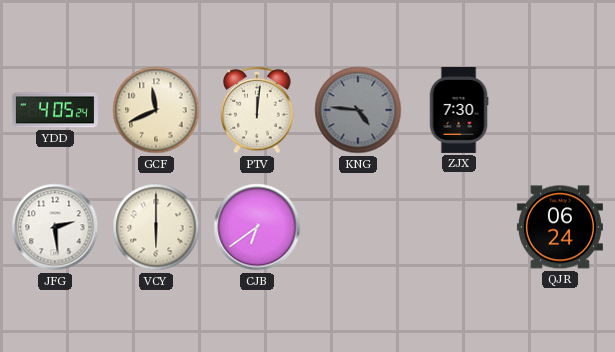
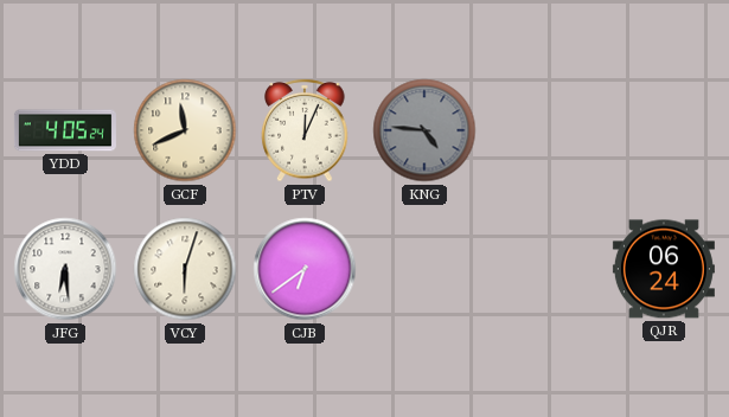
PTV: 12:01 -> 12:04 (305, 130)
ZJX: 7:30 -> none (459, 110)
JFG: 2:29 -> 6:29 (65, 269)
VCY: 6:00 -> 6:03 (185, 269)
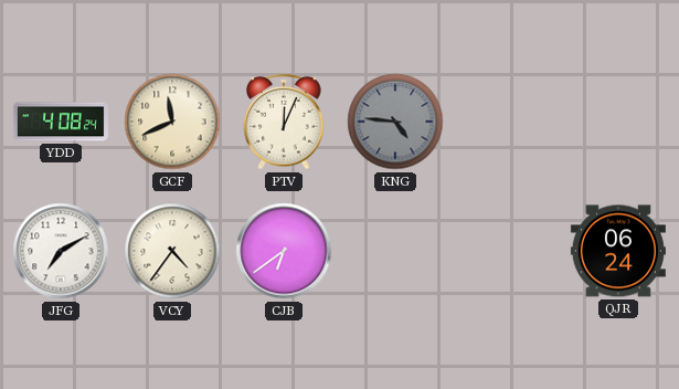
YDD: 4:05 -> 4:08 (61, 122)
JFG: 6:29 -> 7:10 (61, 251)
VCY: 6:03 -> 4:36 (172, 251)
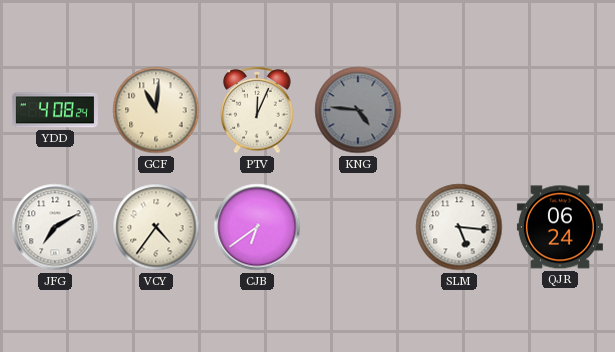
GCF: 11:41 -> 11:01 (156, 110)
SLM: none -> 5:16 (459, 227)
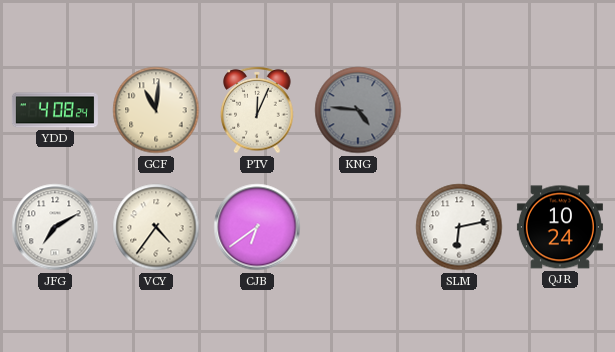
SLM: 5:16 -> 6:13 (459, 227)
QJR: 06:24 -> 10:24 (560, 227)
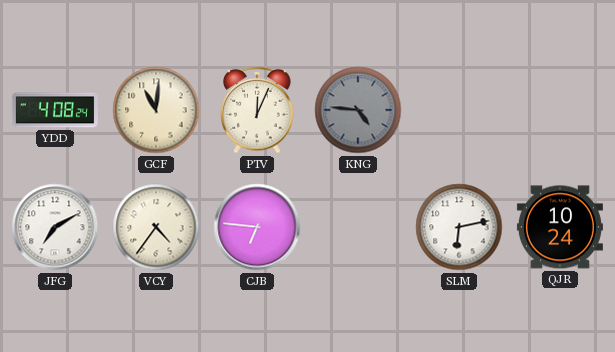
CJB: 6:39 -> 6:46 (257, 227)
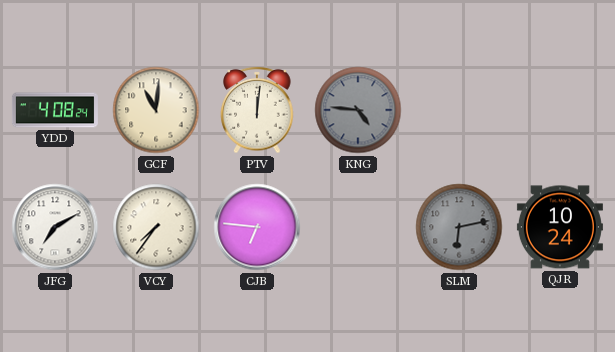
PTV: 12:04 -> 12:01 (257, 110)
VCY: 4:36 -> 7:36 (156, 227)
SLM dial: white -> grey (459, 227)
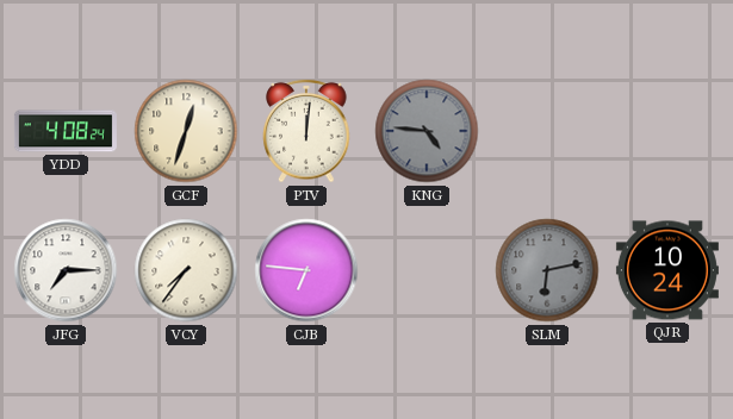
GCF: 11:01 -> 12:33 (186, 131)
JFG: 7:10 -> 7:15 (66, 270)
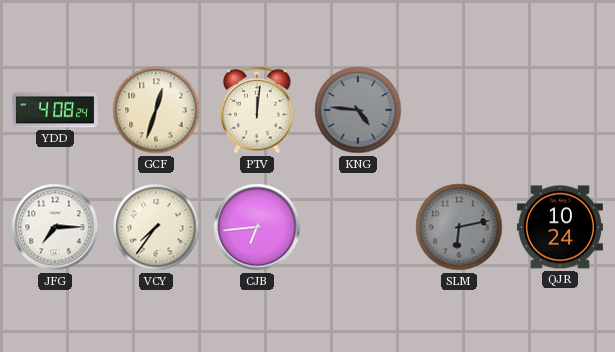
CJB: 6:46 -> 6:44 (257, 227)
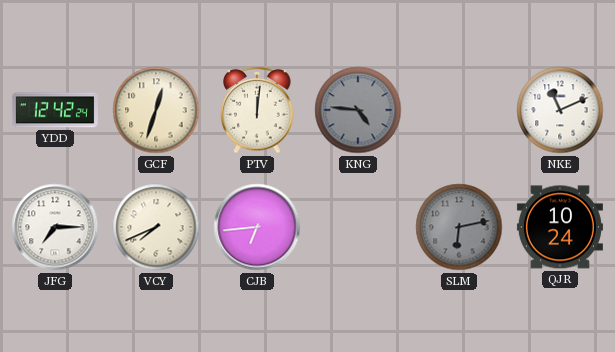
YDD: 4:08 -> 12:42 (55, 110)
NKE: none -> 11:11 (560, 110)
VCY: 7:36 -> 7:41 (156, 227)
